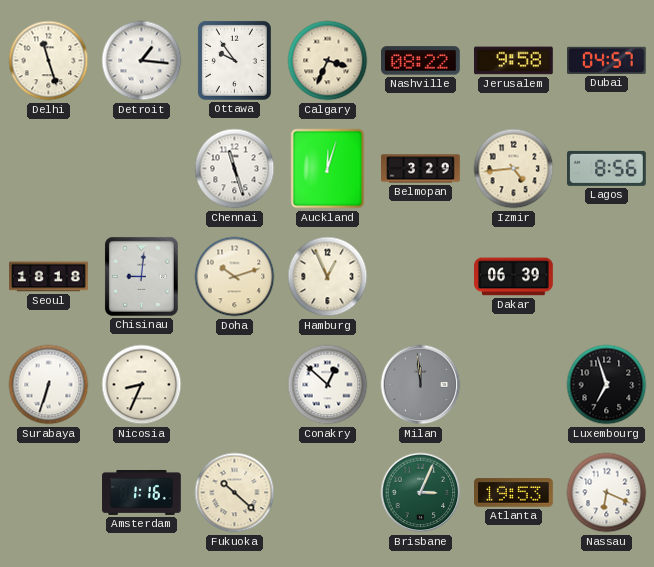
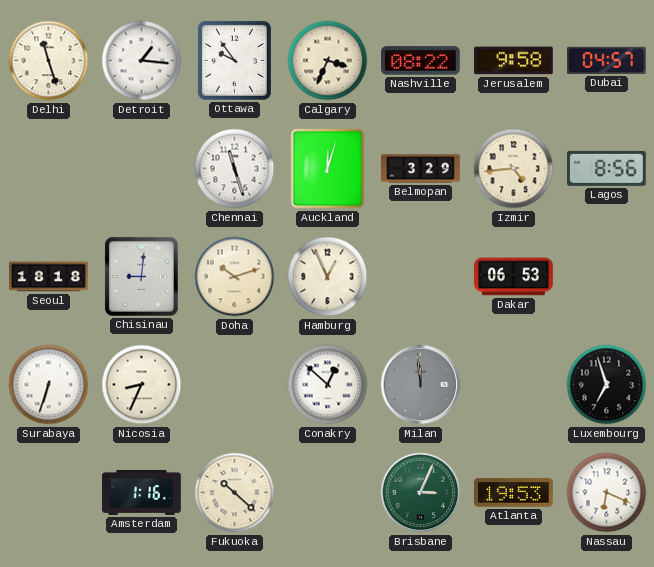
Dakar: 06:39 -> 06:53 (514, 277)
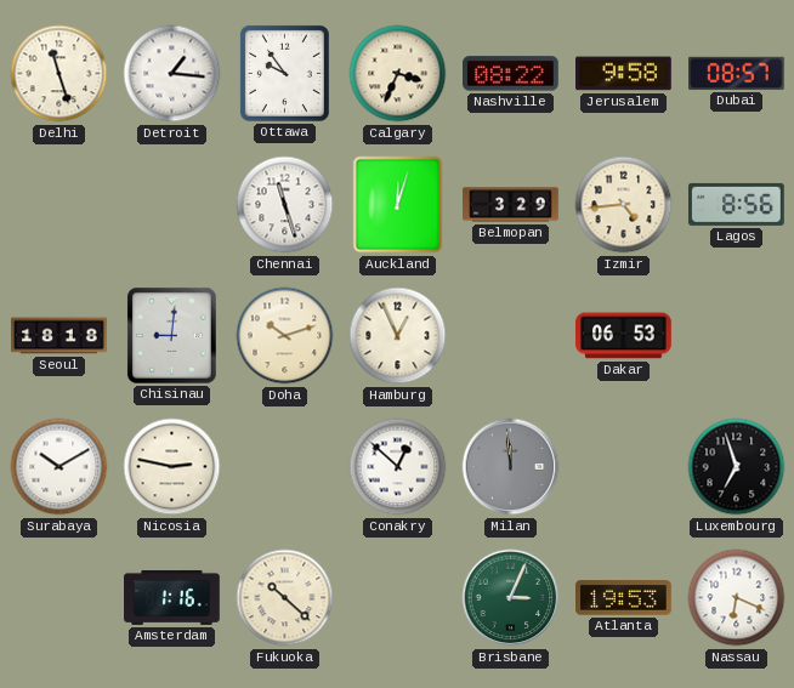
Dubai: 04:57 -> 08:57 (737, 73)
Surabaya: 6:33 -> 10:10 (59, 467)
Nicosia: 8:34 -> 2:47 (172, 467)
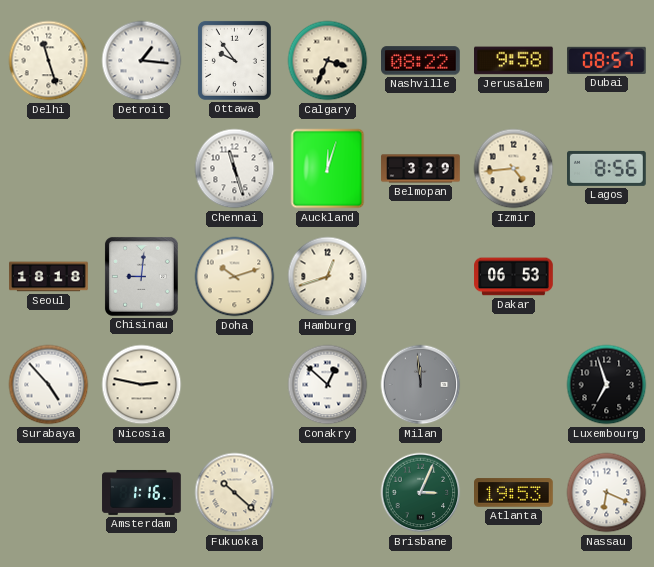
Hamburg: 12:56 -> 12:42 (328, 277)
Surabaya: 10:10 -> 4:53 (49, 385)
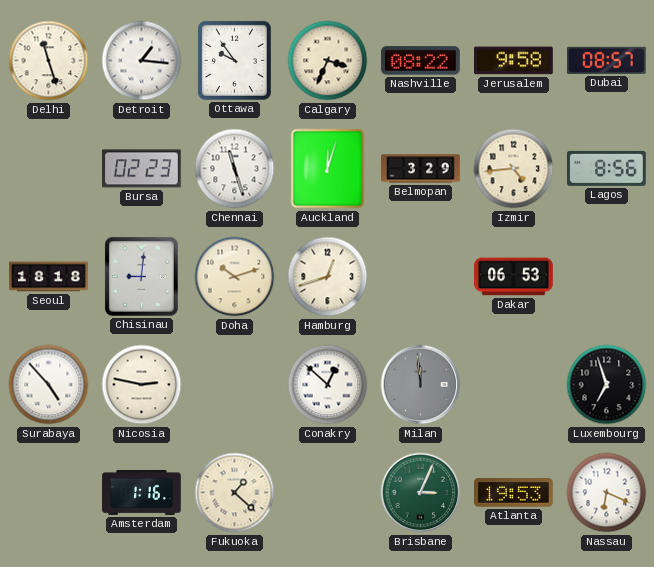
Bursa: none -> 02:23 (142, 169)
Fukuoka: 10:22 -> 1:22 (235, 493)
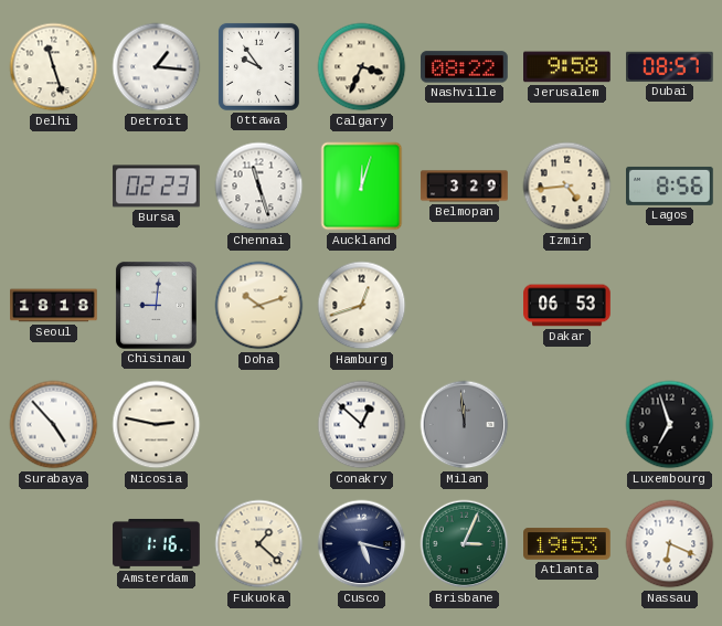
Cusco: none -> 5:17 (362, 544)
